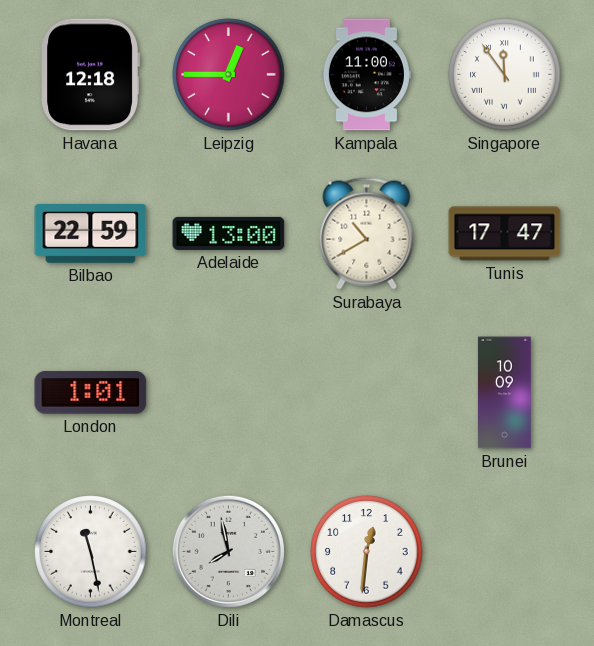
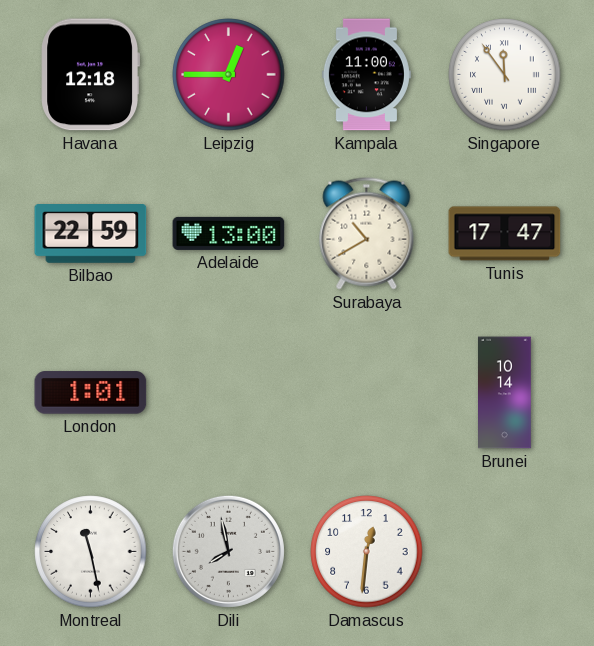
Brunei: 10:09 -> 10:14 (505, 393)
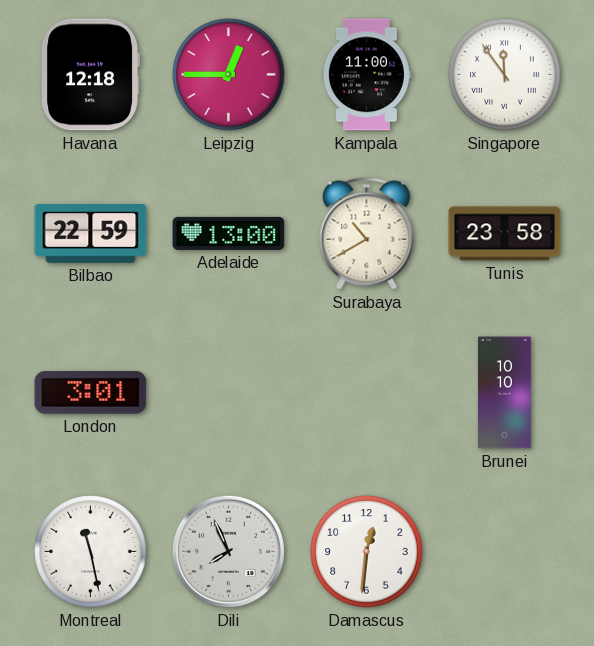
Tunis: 17:47 -> 23:58 (505, 234)
London: 1:01 -> 3:01 (91, 393)
Brunei: 10:14 -> 10:10 (505, 393)
Dili: 7:58 -> 7:56 (228, 551)
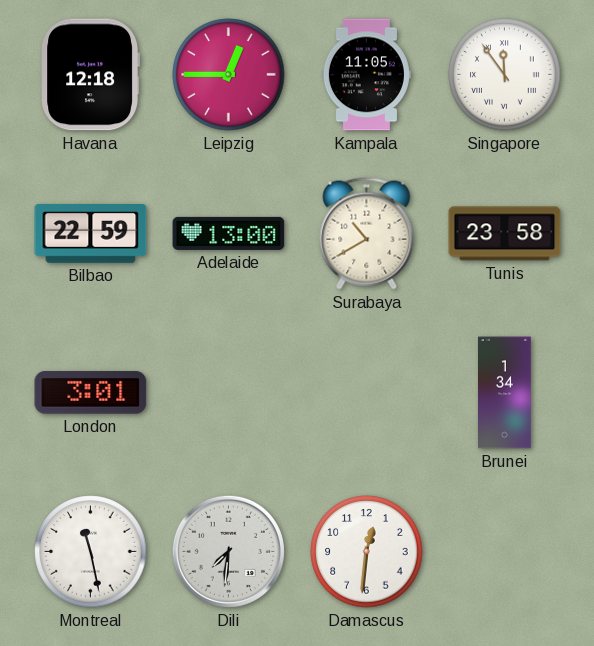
Kampala: 11:00 -> 11:05 (366, 75)
Brunei: 10:10 -> 1:34 (505, 393)
Dili: 7:56 -> 7:31 (228, 551)
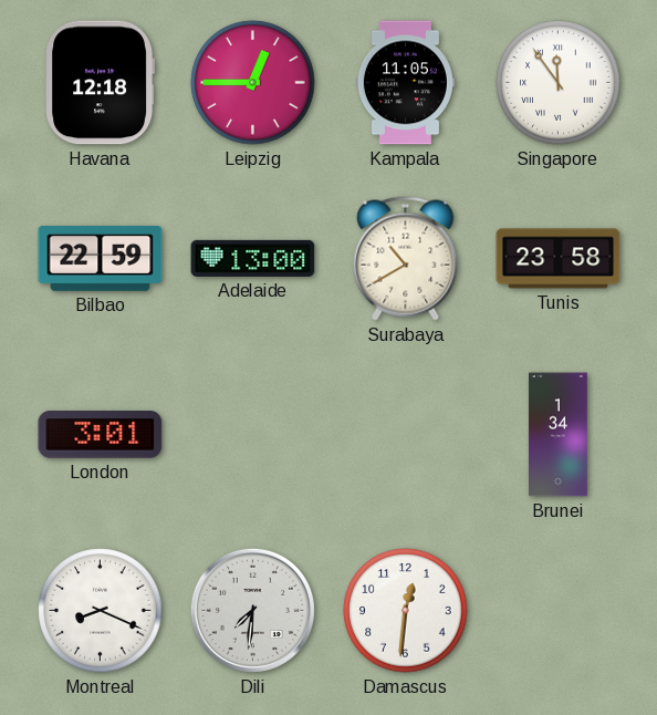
Montreal: 11:28 -> 8:19 (101, 611)
